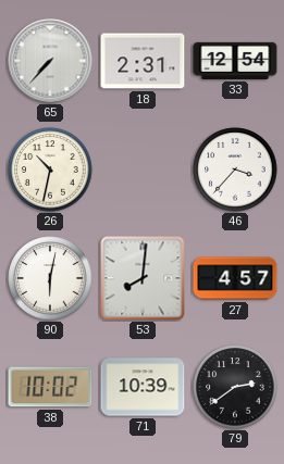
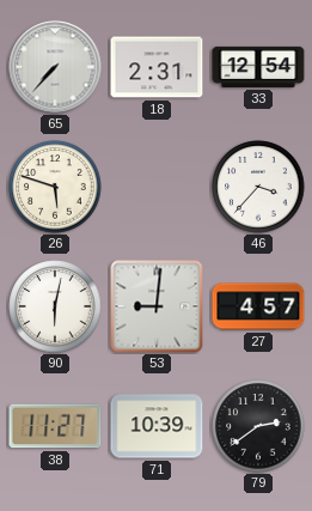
26: 10:32 -> 5:48 (55, 187)
53: 8:01 -> 9:01 (157, 306)
38: 10:02 -> 11:27 (55, 426)
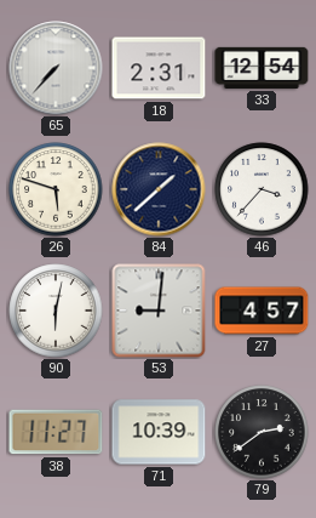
84: none -> 1:38 (159, 189)
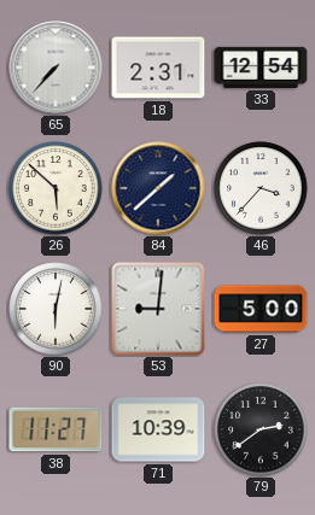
26: 5:48 -> 5:52 (56, 188)
27: 4:57 -> 5:00 (261, 309)
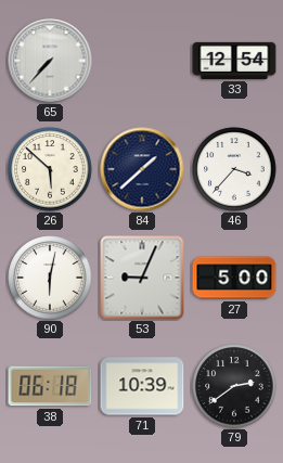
18: 2:31 -> none (158, 68)
53: 9:01 -> 9:04 (142, 278)
38: 11:27 -> 06:18 (50, 386)
